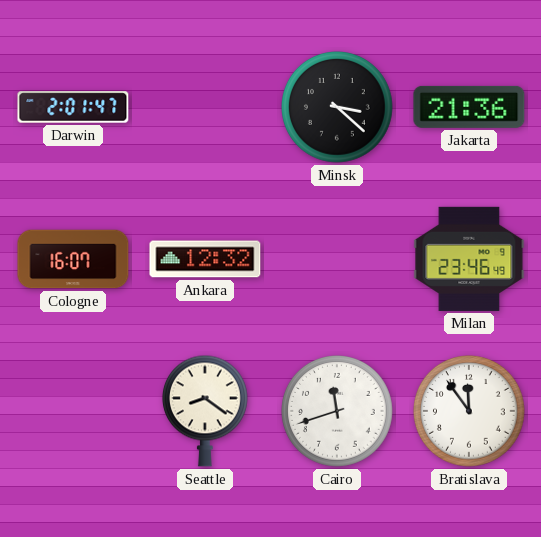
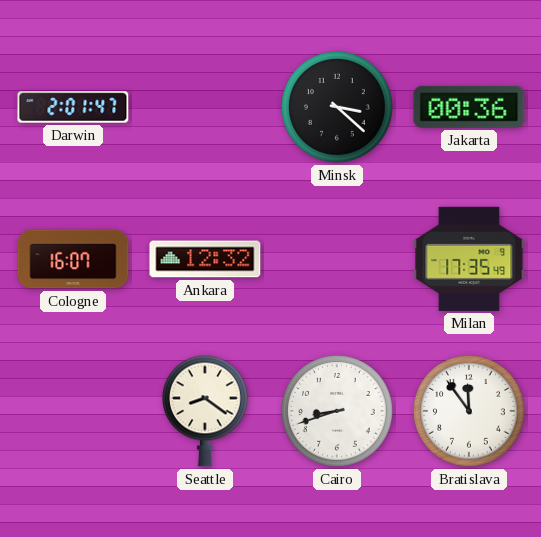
Jakarta: 21:36 -> 00:36 (469, 107)
Milan: 23:46 -> 17:35 (469, 259)
Cairo: 11:42 -> 8:42 (338, 412)
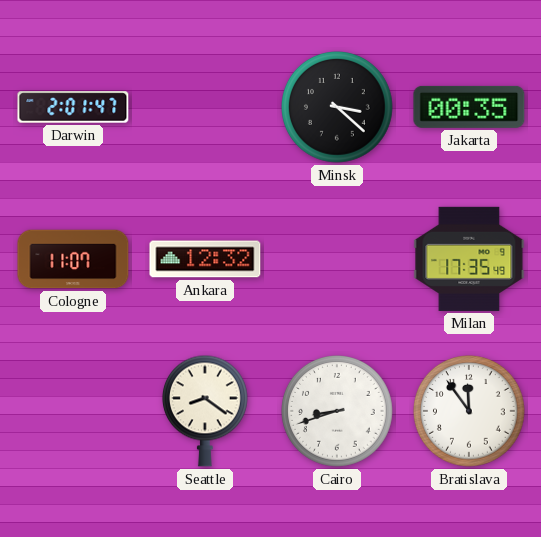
Jakarta: 00:36 -> 00:35 (469, 107)
Cologne: 16:07 -> 11:07 (73, 259)
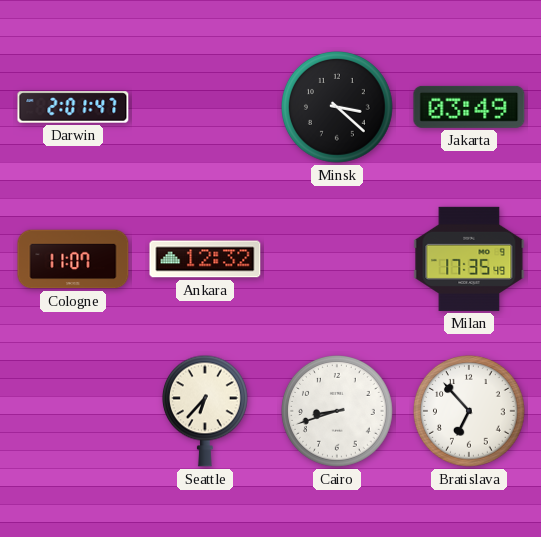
Jakarta: 00:35 -> 03:49 (469, 107)
Seattle: 8:21 -> 6:37 (205, 411)
Bratislava: 11:54 -> 6:53 (470, 412)
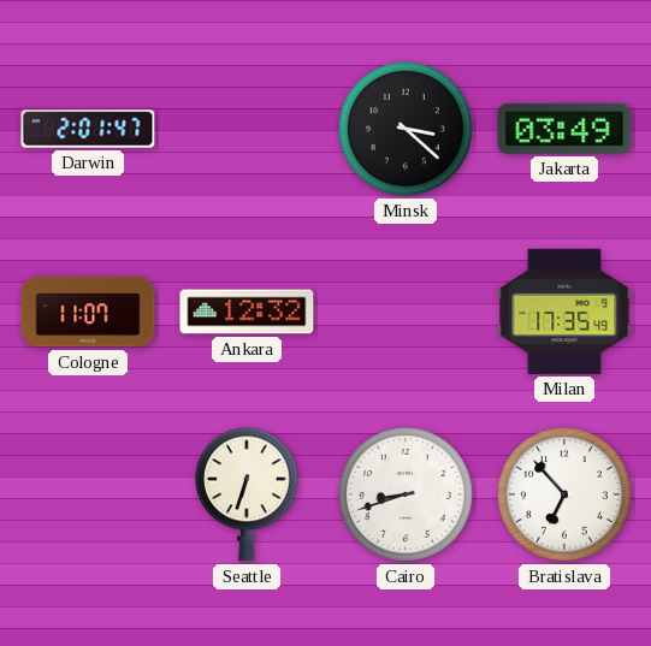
Seattle: 6:37 -> 6:33 (247, 494)
